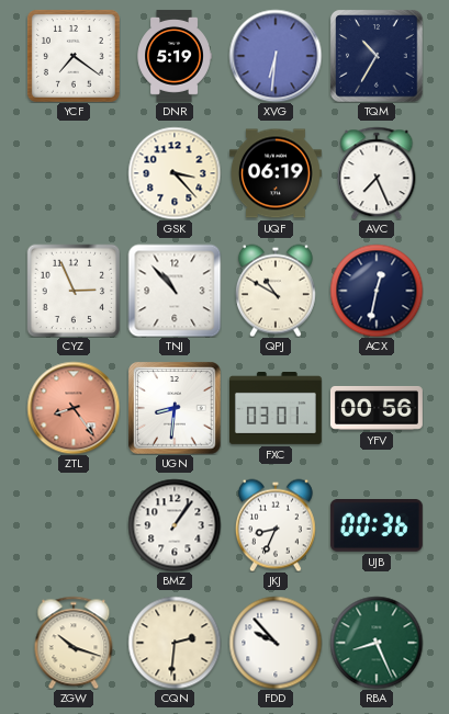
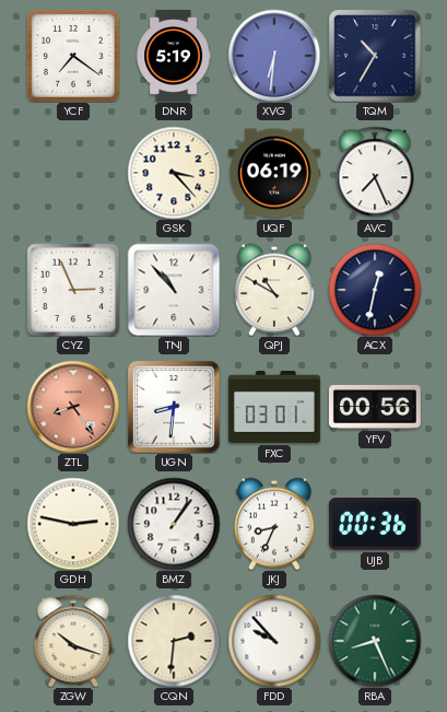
GDH: none -> 2:47 (73, 524)
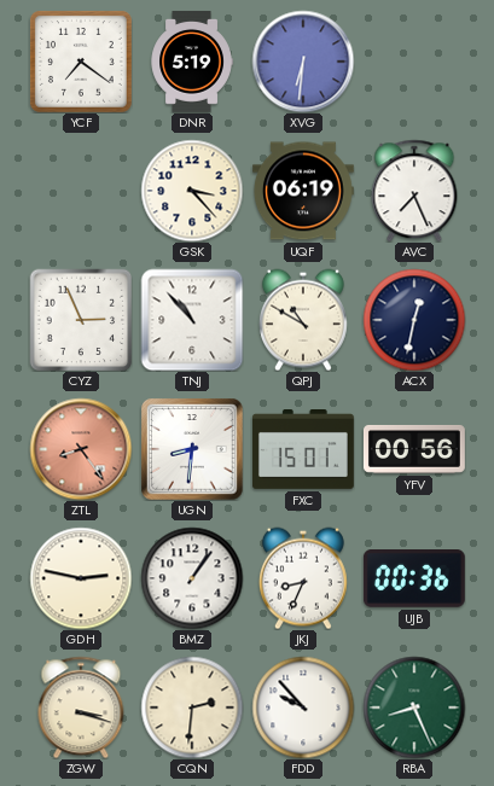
TQM: 10:35 -> none (375, 56)
FXC: 03:01 -> 15:01 (303, 450)
ZGW: 10:18 -> 3:18 (81, 708)
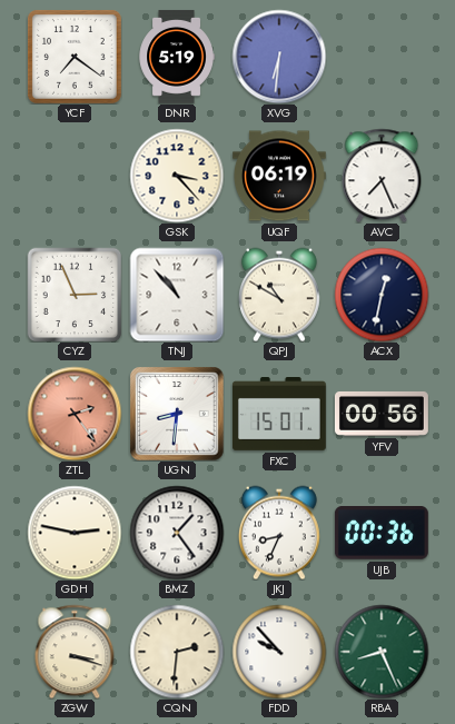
ZTL: 8:24 -> 2:24 (75, 414)
BMZ: 1:06 -> 1:24 (177, 533)
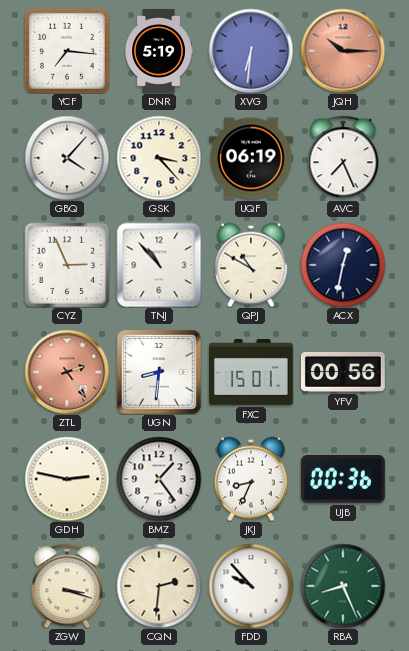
YCF: 7:21 -> 7:16 (67, 51)
JQH: none -> 10:15 (343, 51)
GBQ: none -> 4:07 (67, 158)
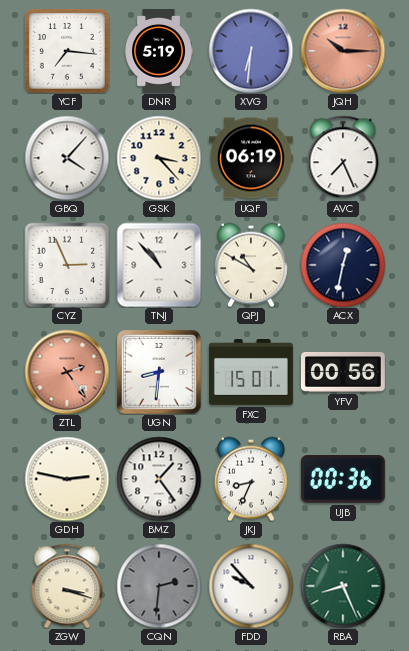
CQN dial: cream -> grey (159, 586)
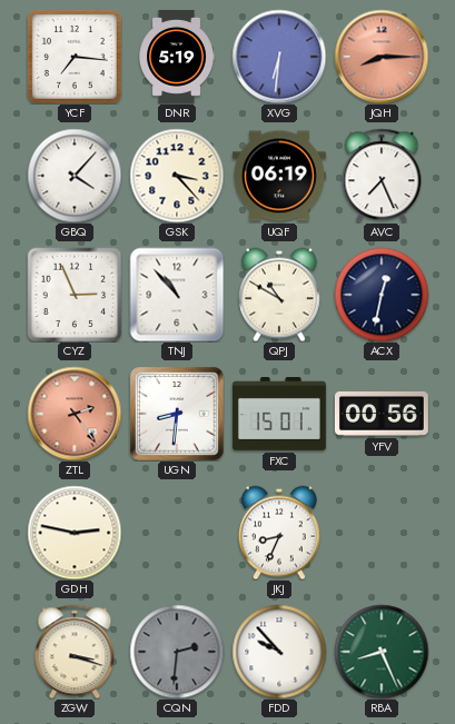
JQH: 10:15 -> 8:15 (382, 57)
BMZ: 1:24 -> none (159, 479)
UJB: 00:36 -> none (343, 480)
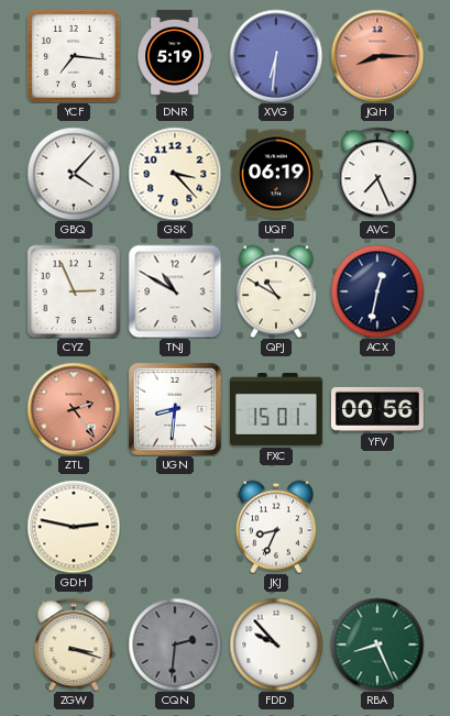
TNJ: 10:53 -> 10:50 (175, 291)
